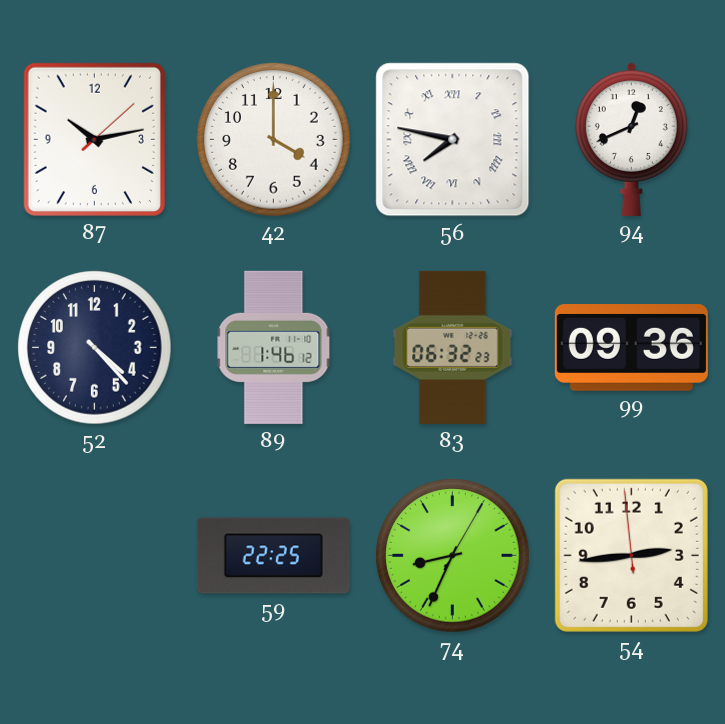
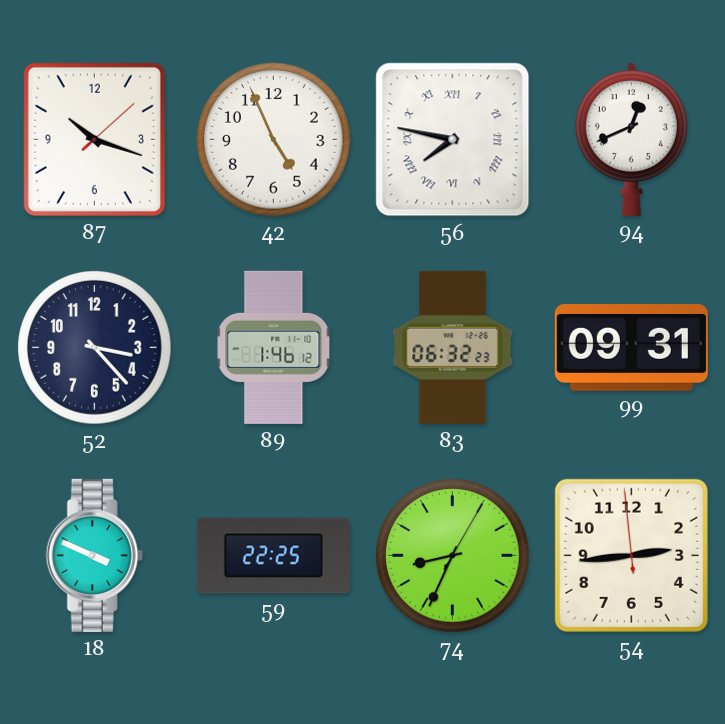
87: 10:13 -> 10:18 (94, 139)
42: 4:00 -> 4:56 (274, 140)
52: 4:23 -> 3:23 (95, 348)
99: 09:36 -> 09:31 (631, 348)
18: none -> 3:49 (94, 555)
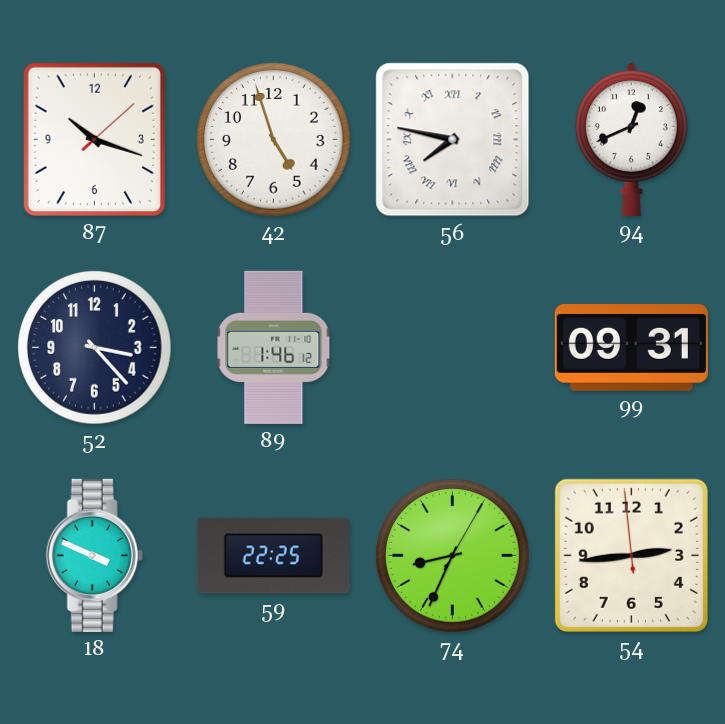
42: 4:56 -> 4:57 (274, 140)
83: 06:32 -> none (453, 347)
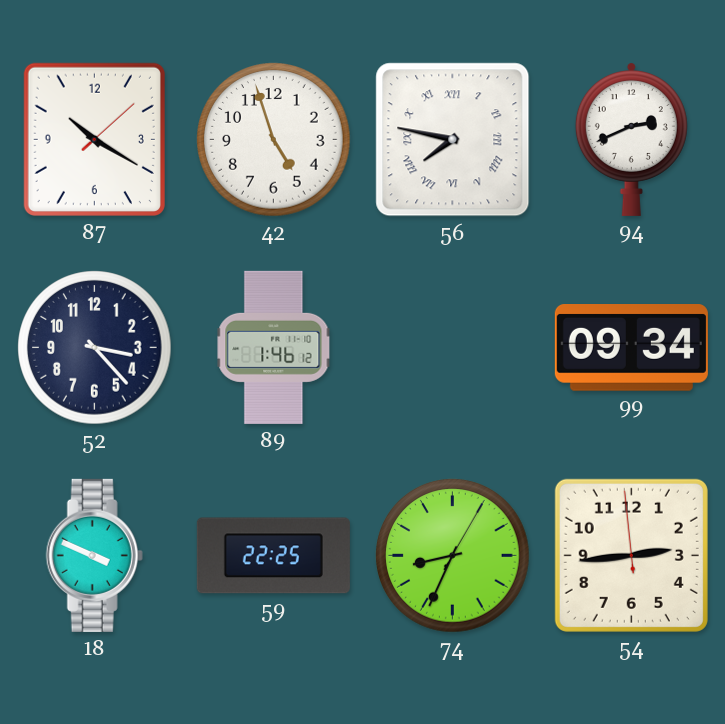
87: 10:18 -> 10:20 (94, 139)
94: 12:41 -> 2:41 (631, 140)
99: 09:31 -> 09:34 (631, 348)
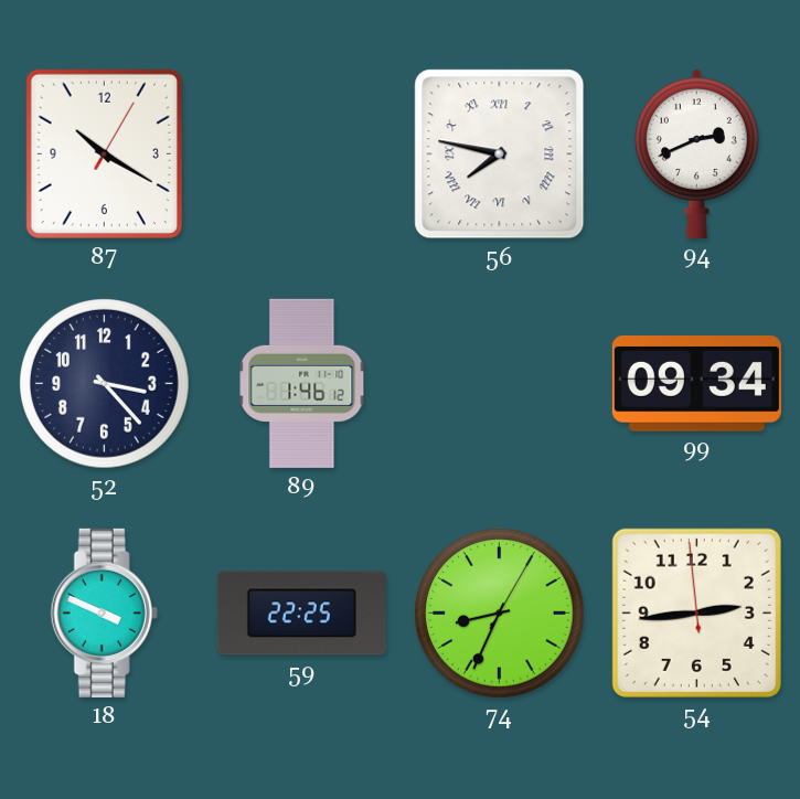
87: 10:20:08 -> 10:20:05 (104, 153)
42: 4:57 -> none (274, 140)
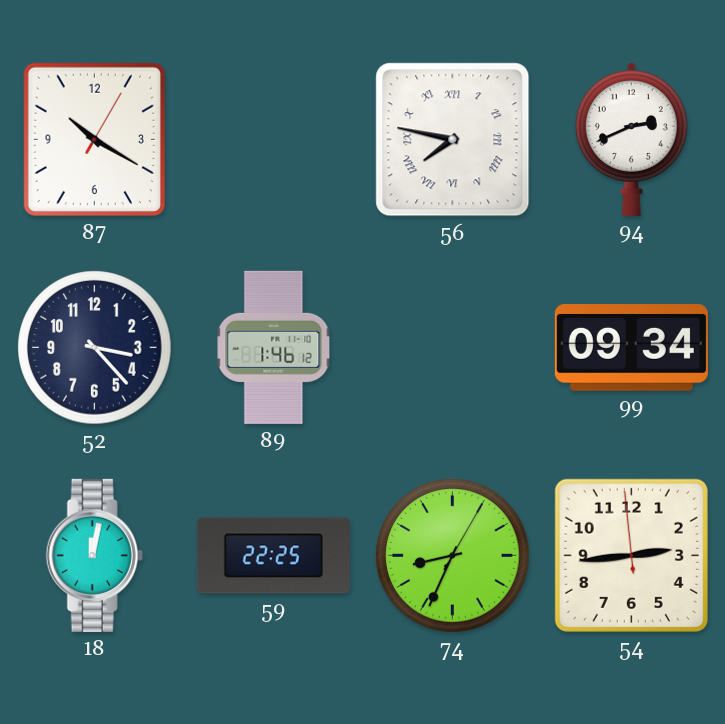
18: 3:49 -> 12:02 (94, 555)
